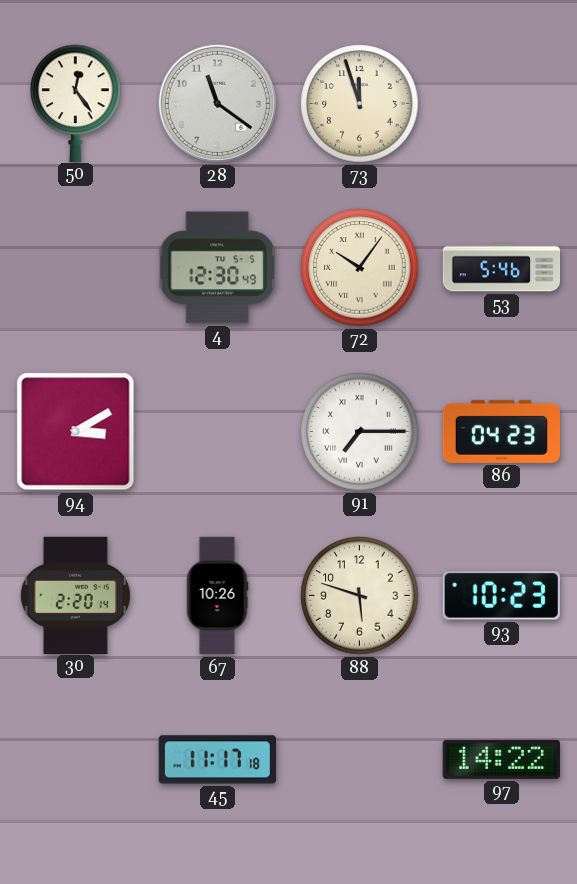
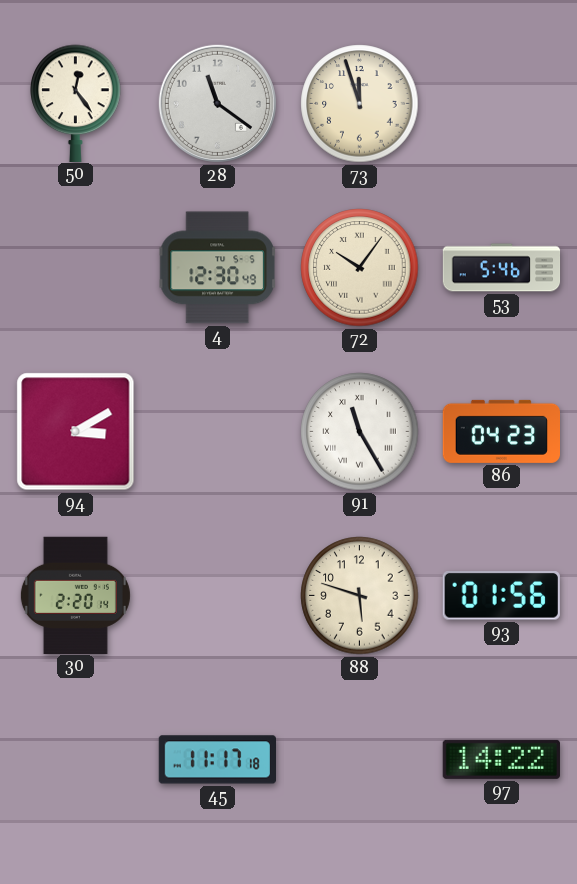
91: 7:15 -> 11:25 (360, 432)
67: 10:26 -> none (217, 596)
93: 10:23 -> 01:56 (501, 596)
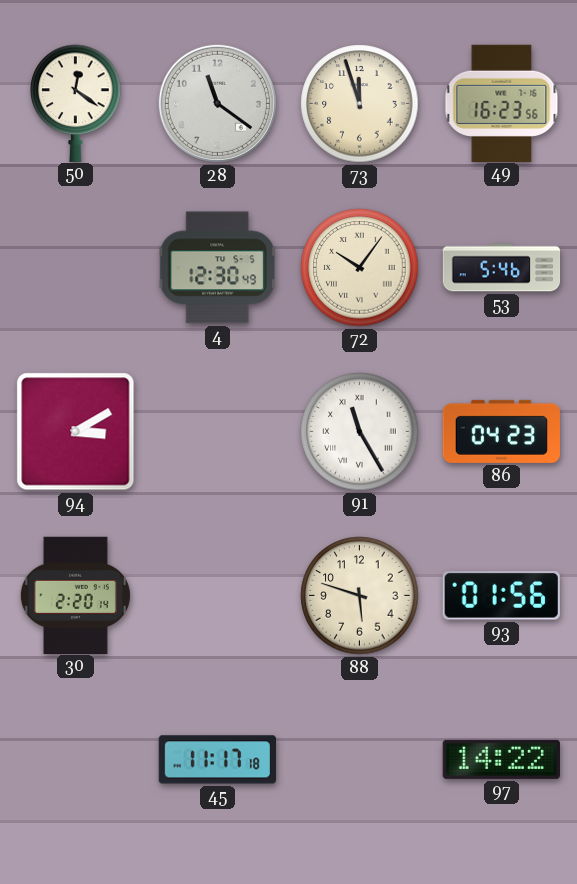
50: 12:24 -> 12:21 (76, 103)
49: none -> 16:23 (502, 103)
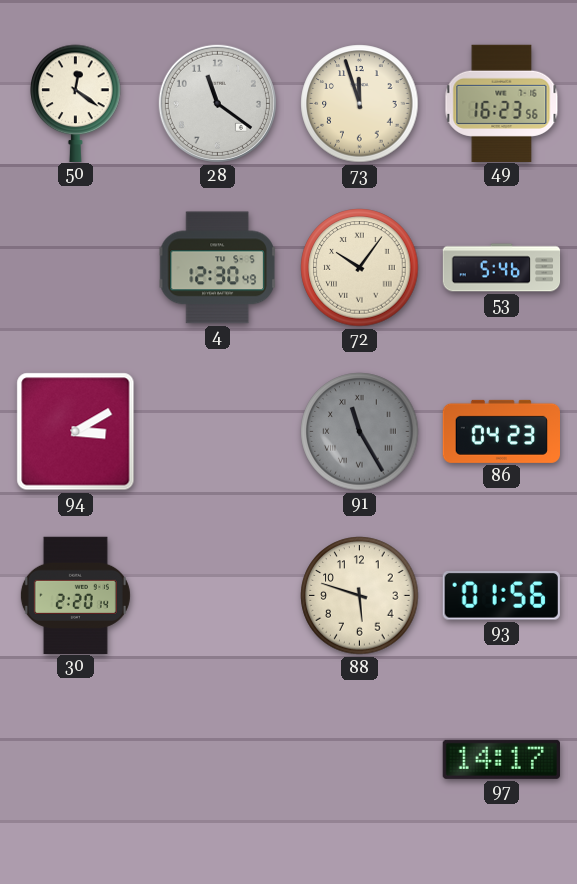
91 dial: white -> grey (360, 432)
45: 11:17 -> none (217, 760)
97: 14:22 -> 14:17 (501, 759)
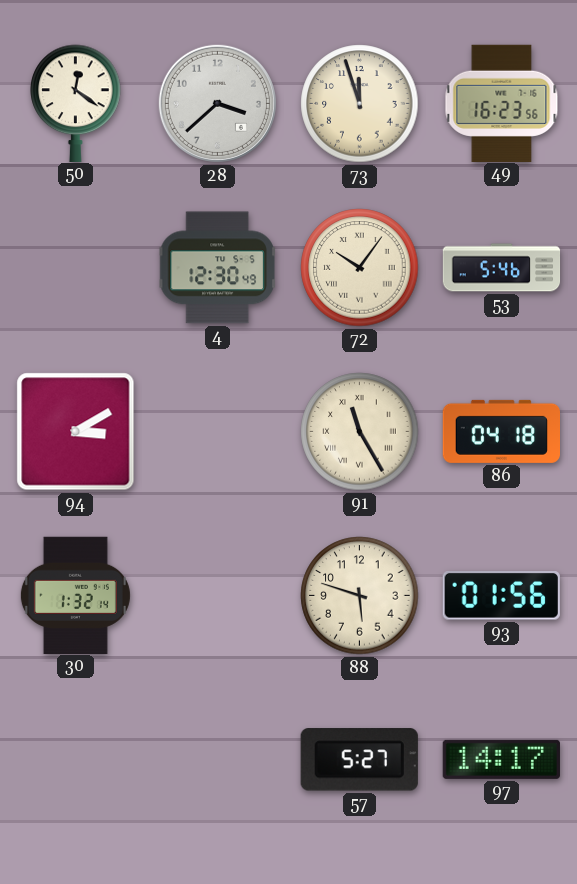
28: 11:21 -> 3:38 (217, 103)
91 dial: grey -> cream (360, 432)
86: 04:23 -> 04:18 (501, 431)
30: 2:20 -> 1:32 (75, 595)
57: none -> 5:27 (359, 760)
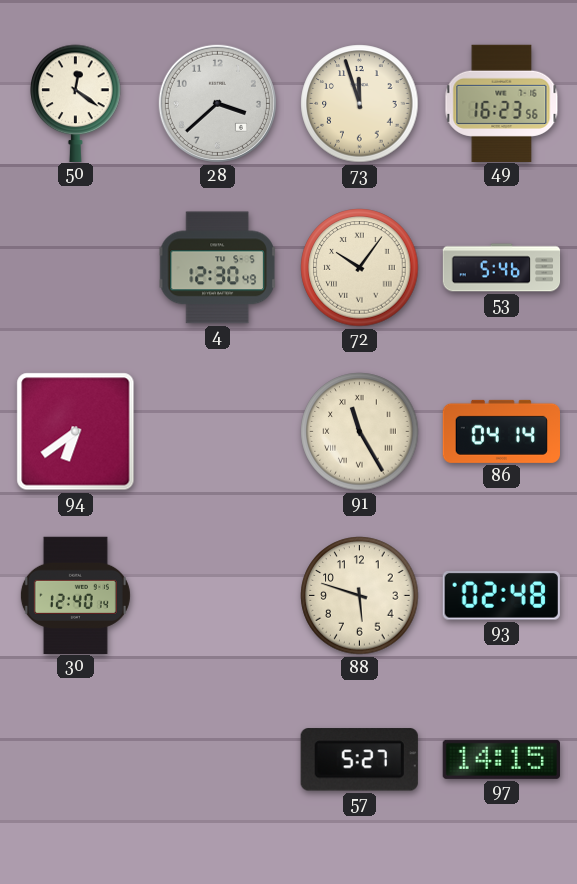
94: 3:10 -> 6:39 (76, 432)
86: 04:18 -> 04:14 (501, 431)
30: 1:32 -> 12:40 (75, 595)
93: 01:56 -> 02:48 (501, 596)
97: 14:17 -> 14:15 (501, 759)
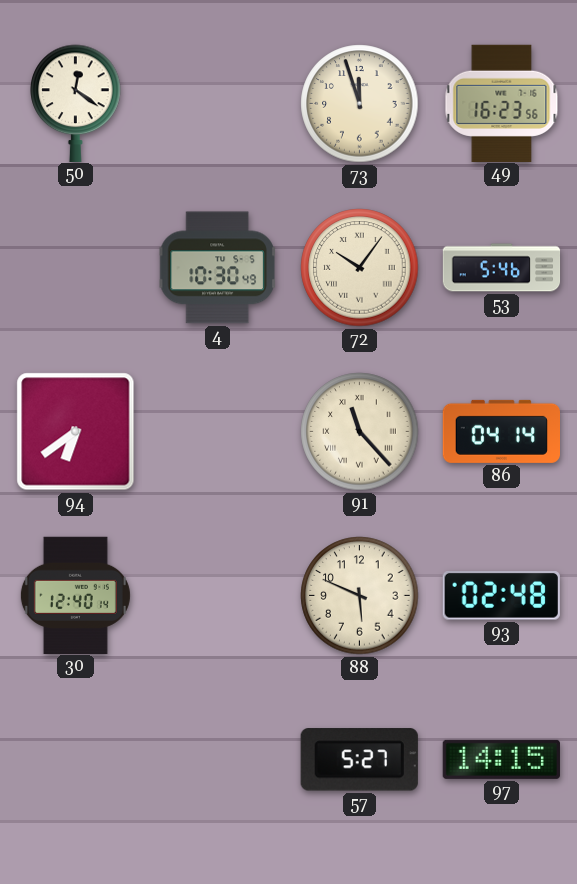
28: 3:38 -> none (217, 103)
4: 12:30 -> 10:30 (218, 268)
91: 11:25 -> 11:23 (360, 432)
88: 5:48 -> 5:49 (360, 596)
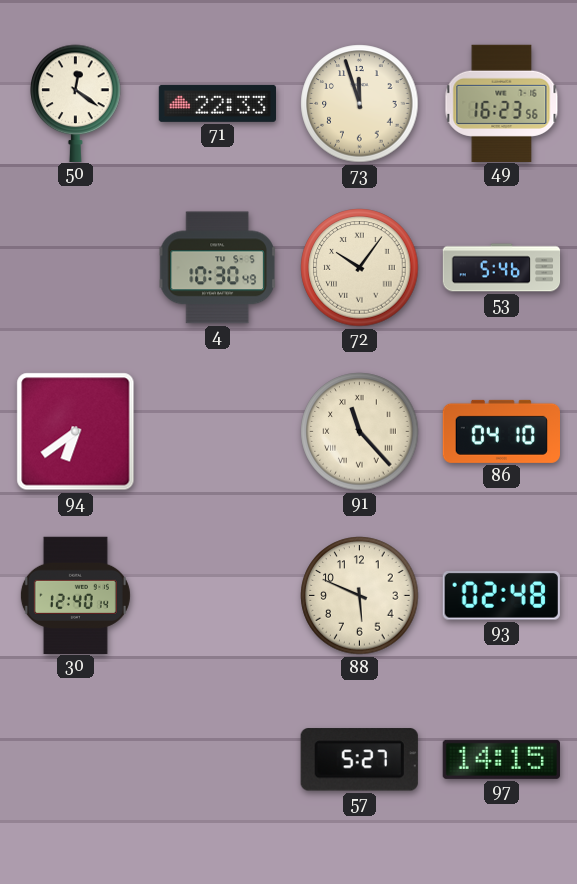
71: none -> 22:33 (217, 103)
86: 04:14 -> 04:10 (501, 431)
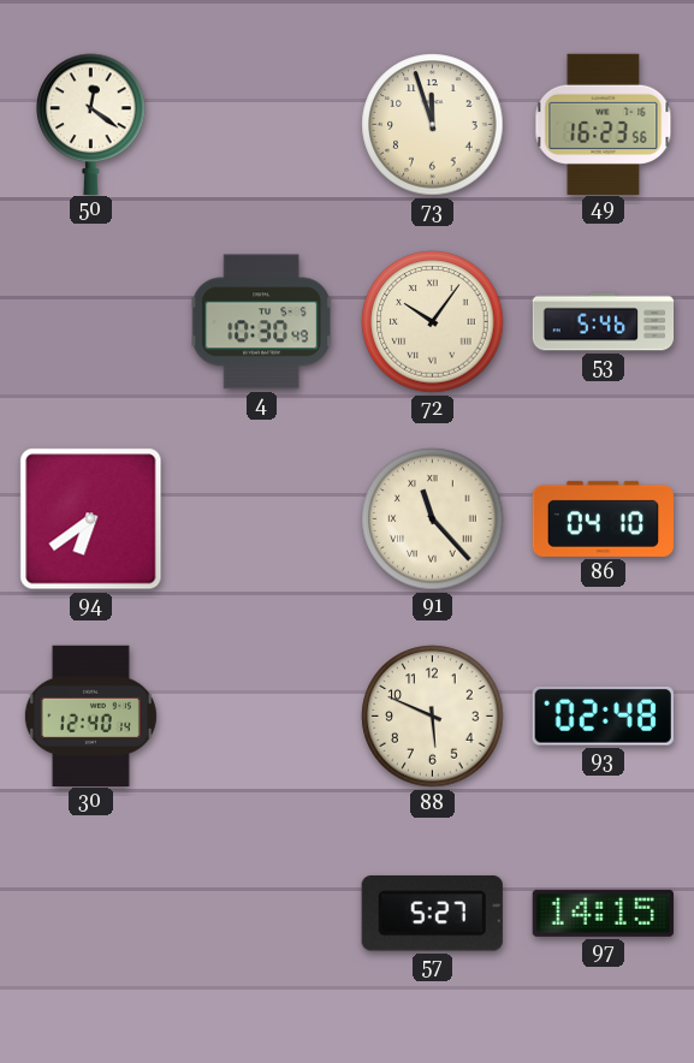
71: 22:33 -> none (217, 103)
